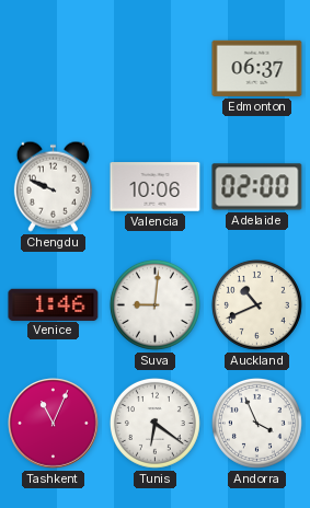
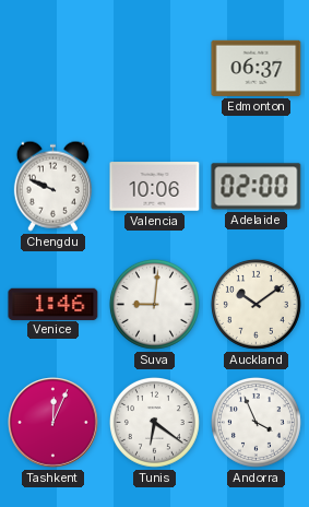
Auckland: 10:41 -> 10:09 (255, 304)
Tashkent: 11:04 -> 12:04 (54, 423)
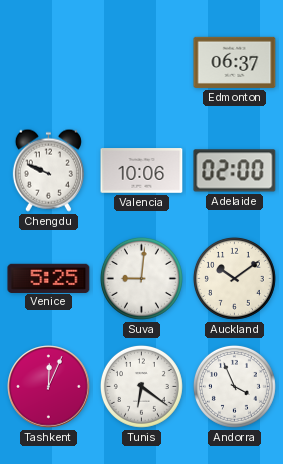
Venice: 1:46 -> 5:25 (49, 278)
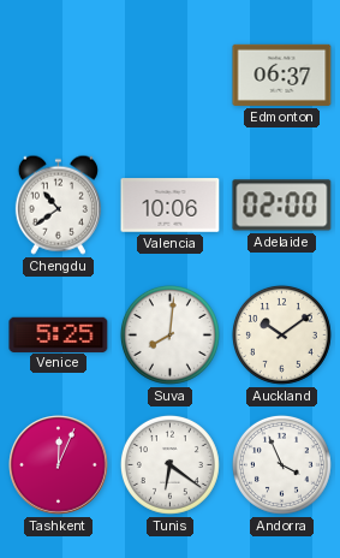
Chengdu: 9:49 -> 10:39 (58, 204)
Suva: 9:01 -> 8:01 (169, 334)
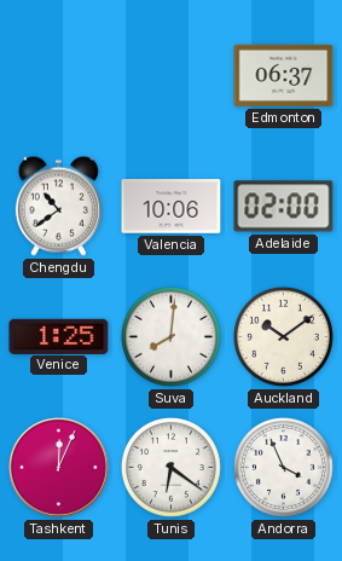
Venice: 5:25 -> 1:25 (59, 336)
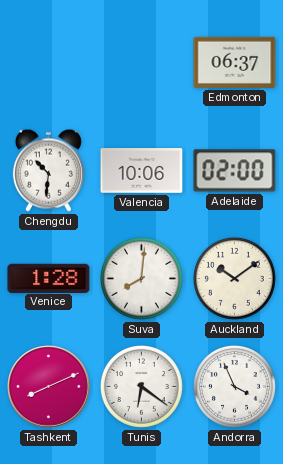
Chengdu: 10:39 -> 10:31 (48, 170)
Venice: 1:25 -> 1:28 (49, 278)
Tashkent: 12:04 -> 8:11 (49, 387)
